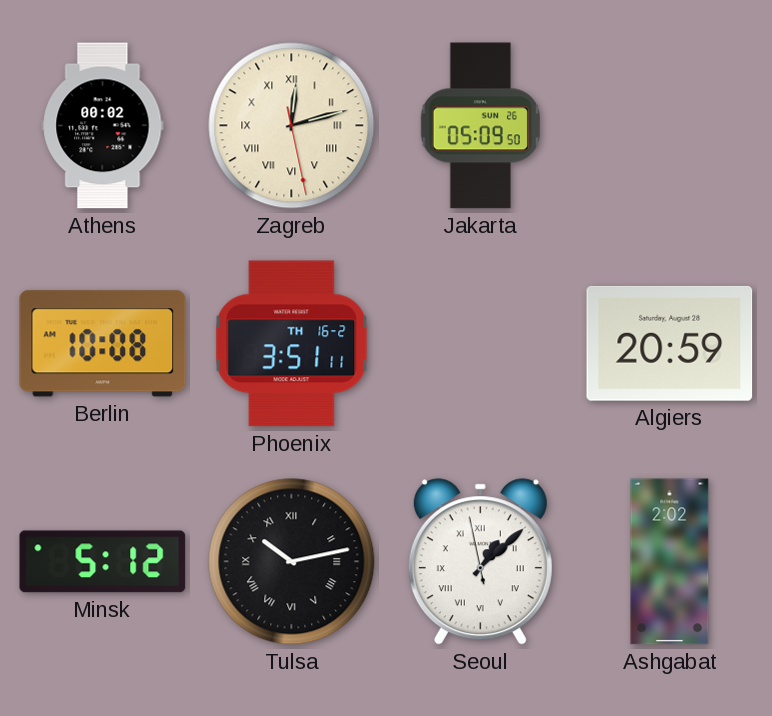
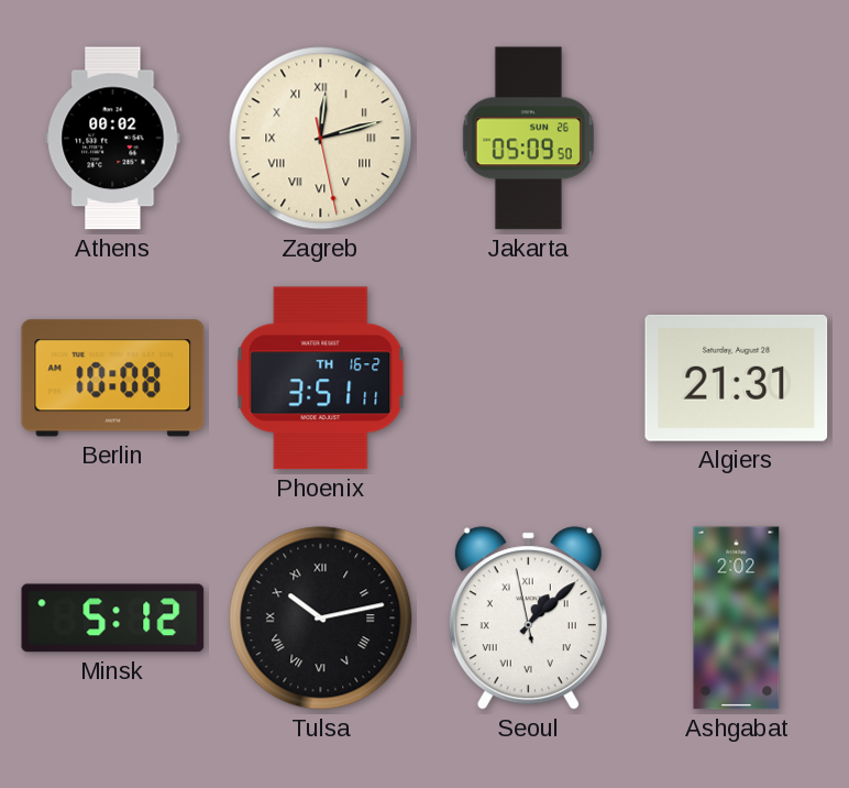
Algiers: 20:59 -> 21:31 (737, 377)
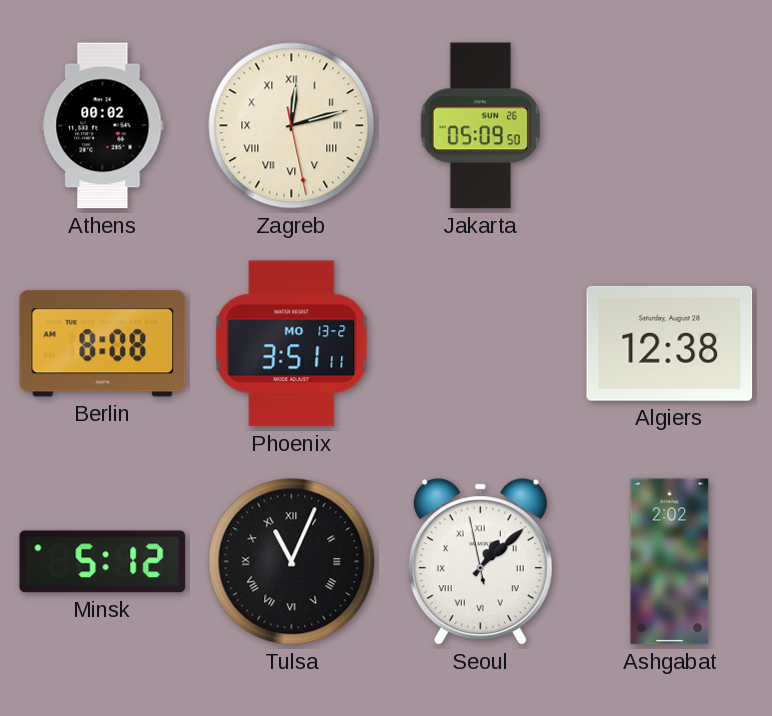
Berlin: 10:08 -> 8:08 (103, 344)
Phoenix date: TH 16-2 -> MO 13-2 (292, 344)
Algiers: 21:31 -> 12:38 (670, 343)
Tulsa: 10:13 -> 11:04 (292, 562)
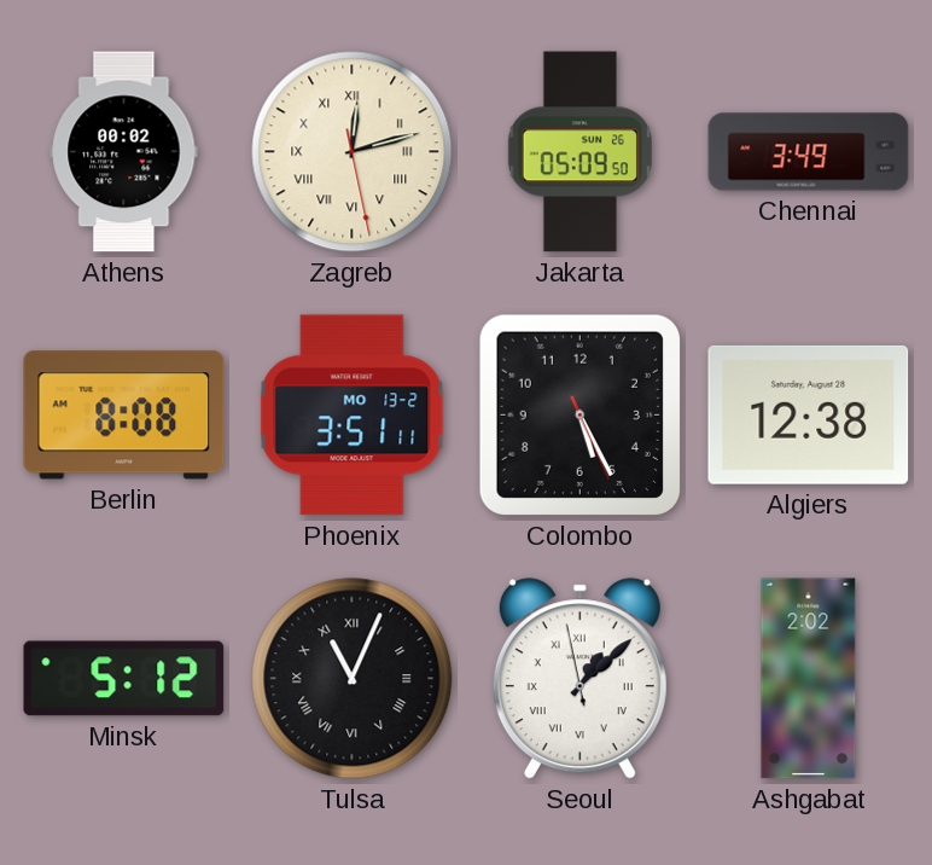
Chennai: none -> 3:49 (809, 152)
Colombo: none -> 5:25 (579, 414)
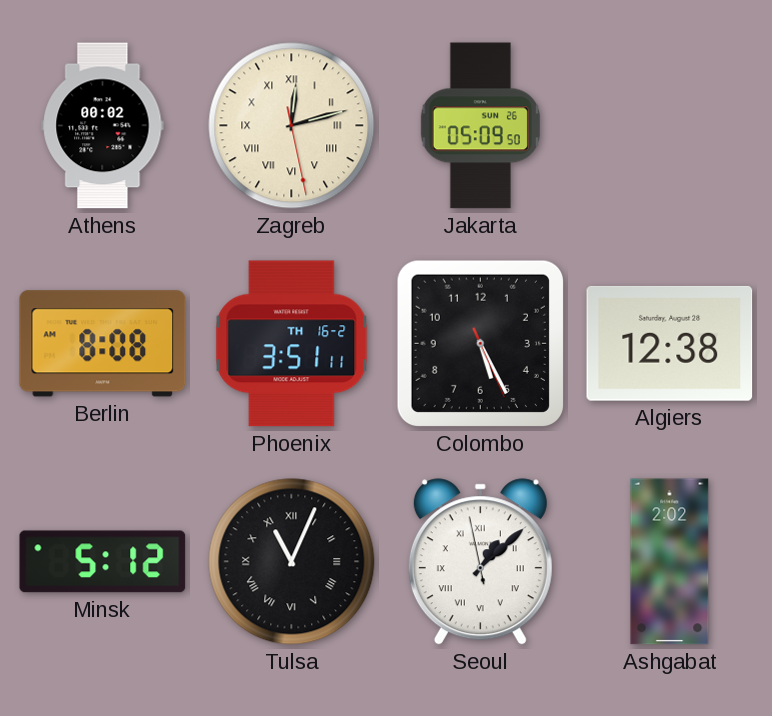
Chennai: 3:49 -> none (809, 152)
Phoenix date: MO 13-2 -> TH 16-2 (292, 344)
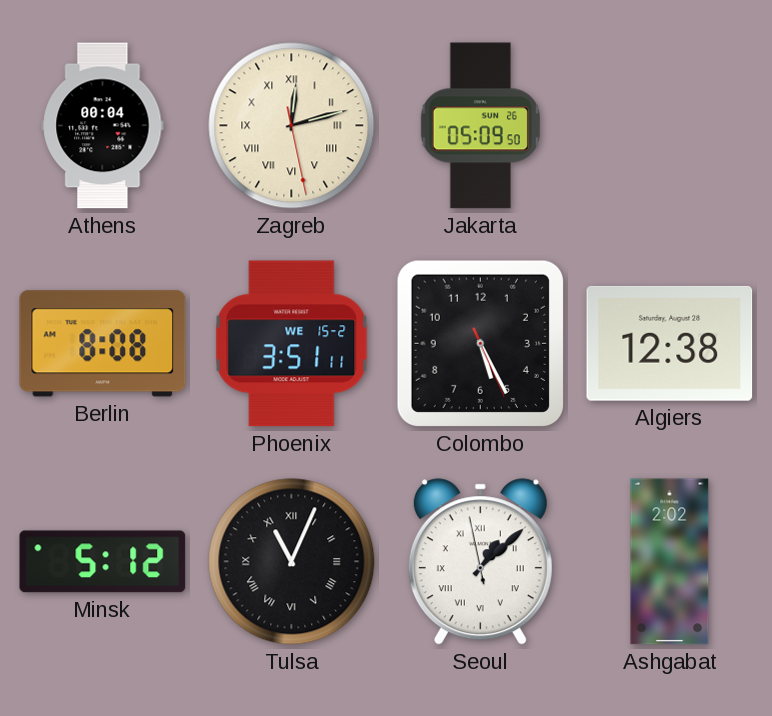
Athens: 00:02 -> 00:04 (103, 126)
Phoenix date: TH 16-2 -> WE 15-2 (292, 344)
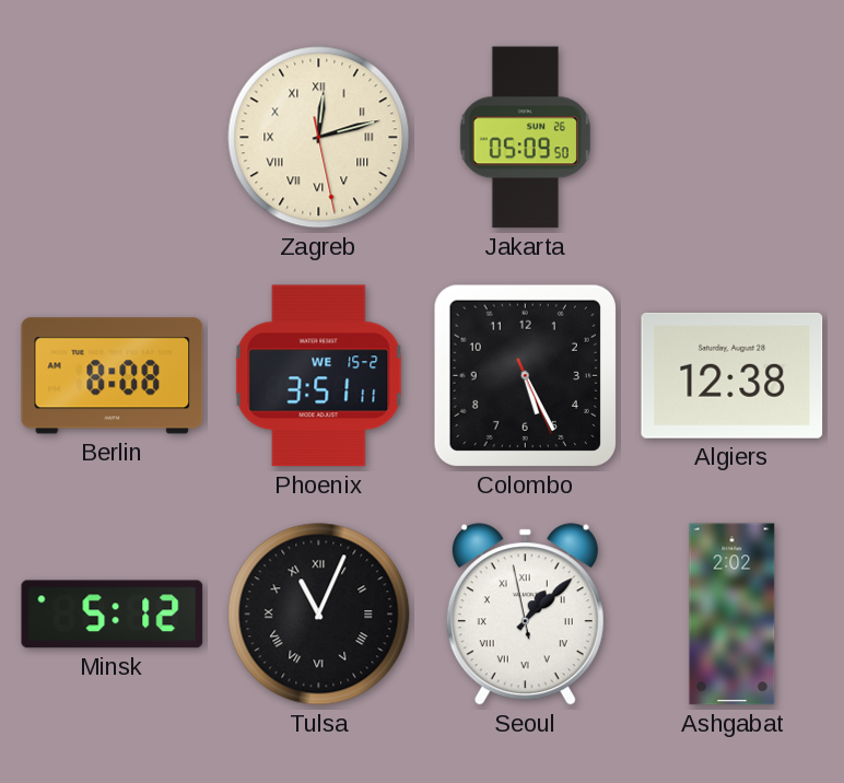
Athens: 00:04 -> none (103, 126)
